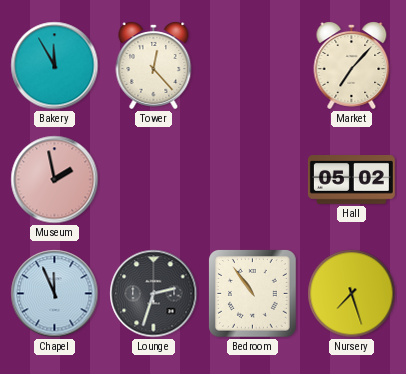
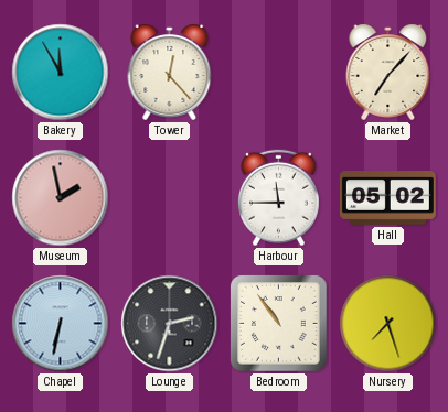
Harbour: none -> 11:45 (279, 198)
Chapel: 11:56 -> 6:32 (61, 324)
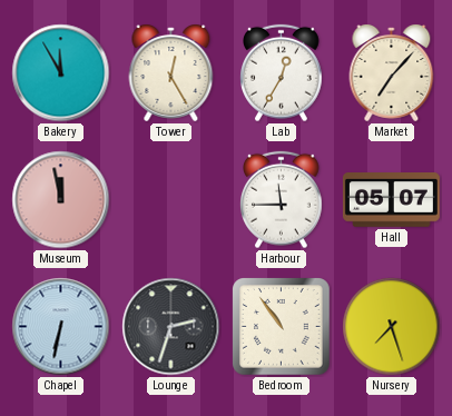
Tower: 12:23 -> 12:25 (171, 72)
Lab: none -> 12:35 (282, 73)
Museum: 1:58 -> 11:58 (61, 200)
Hall: 05:02 -> 05:07 (391, 200)
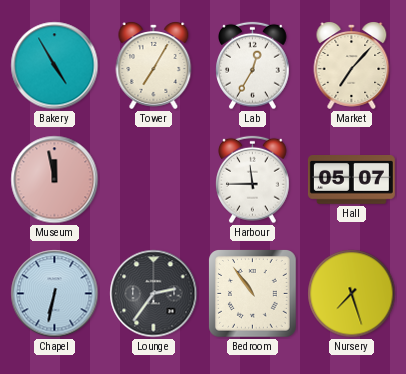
Bakery: 11:55 -> 4:55 (55, 66)
Tower: 12:25 -> 7:05 (154, 65)
Lounge: 2:33 -> 2:36 (154, 294)
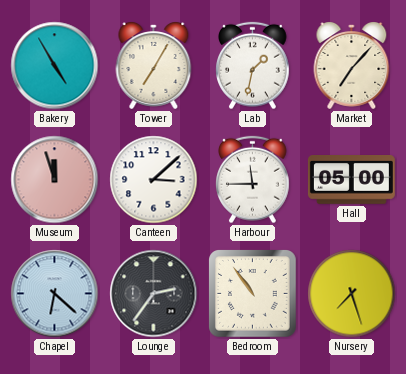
Lab: 12:35 -> 1:32 (253, 66)
Museum: 11:58 -> 11:57 (55, 180)
Canteen: none -> 3:08 (154, 180)
Hall: 05:07 -> 05:00 (351, 180)
Chapel: 6:32 -> 6:22 (55, 294)
